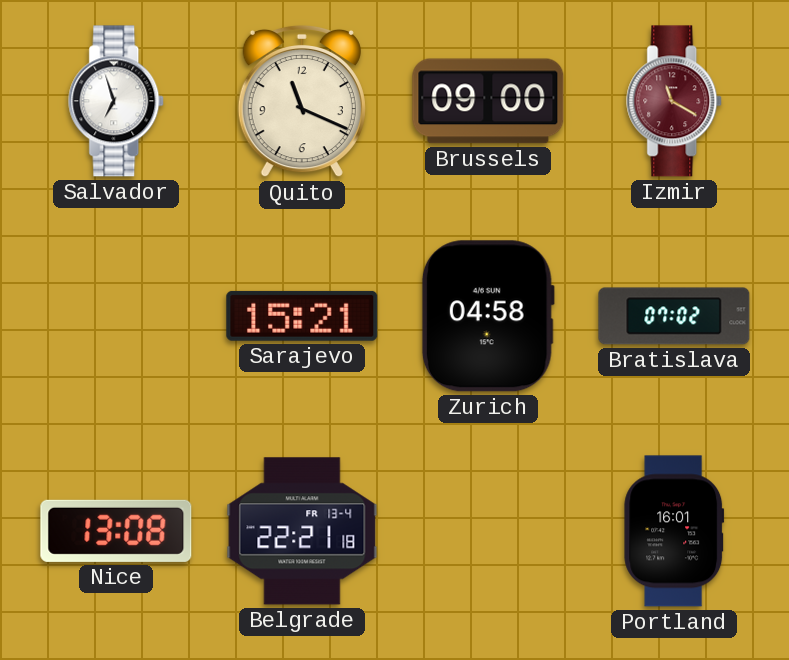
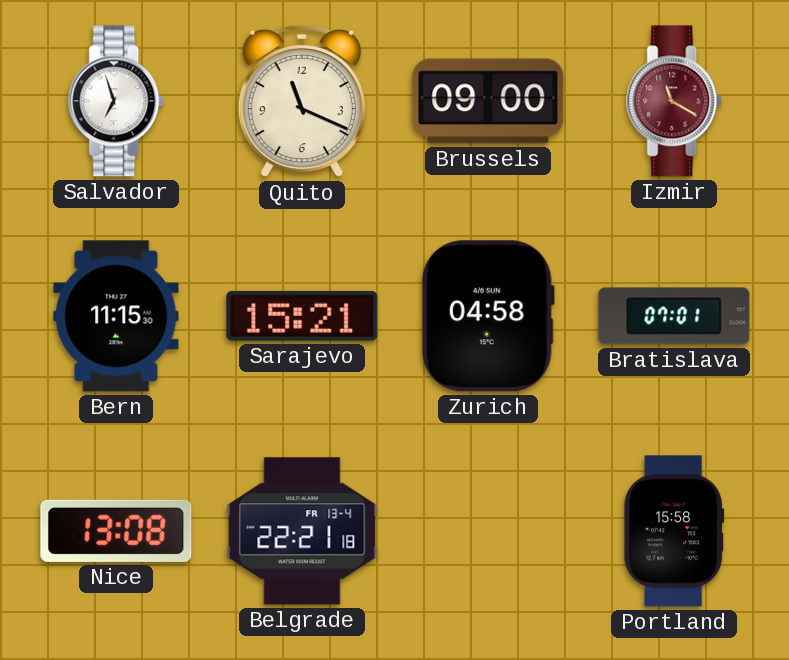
Bern: none -> 11:15 (116, 316)
Bratislava: 07:02 -> 07:01 (674, 316)
Portland: 16:01 -> 15:58 (674, 531)
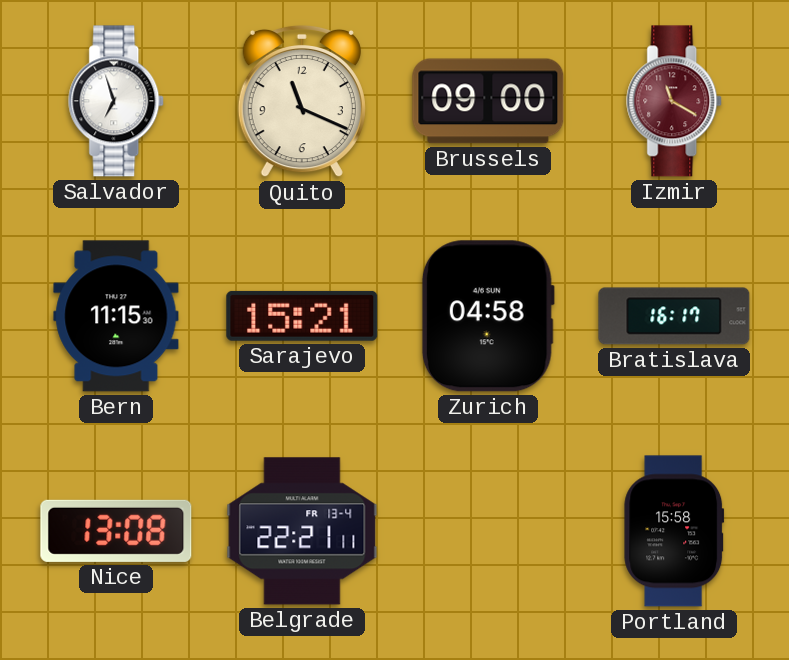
Bratislava: 07:01 -> 16:17 (674, 316)
Belgrade: 22:21:18 -> 22:21:11 (302, 531)
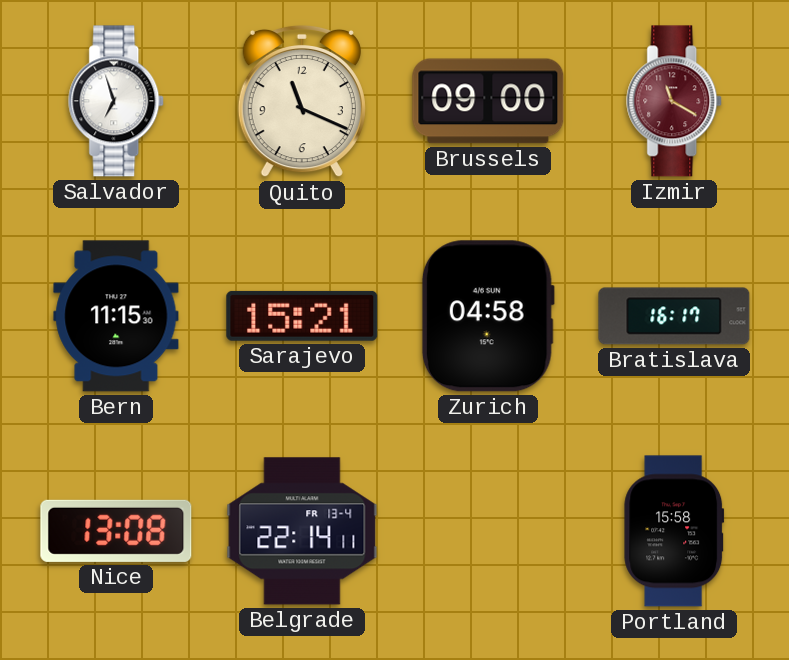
Belgrade: 22:21 -> 22:14 (302, 531)
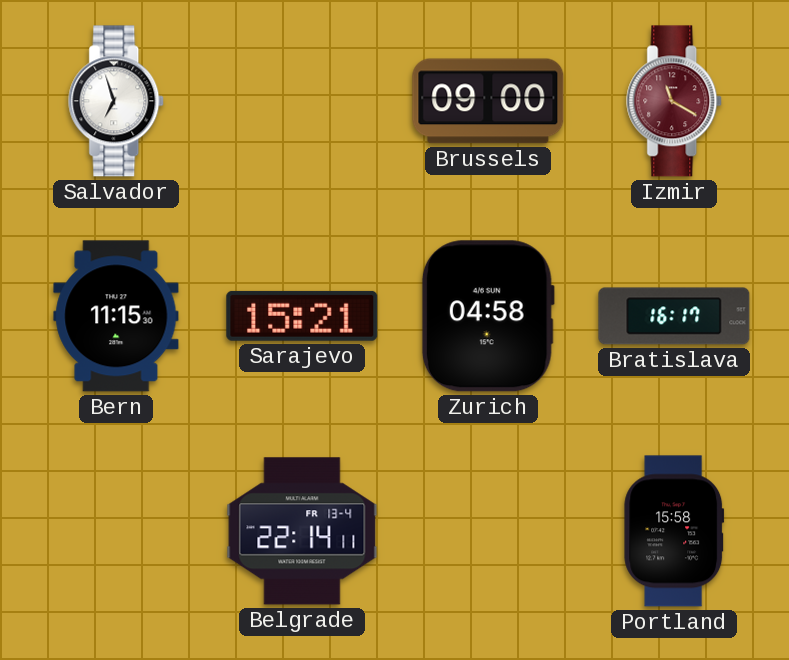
Quito: 11:19 -> none (302, 101)
Nice: 13:08 -> none (116, 531)
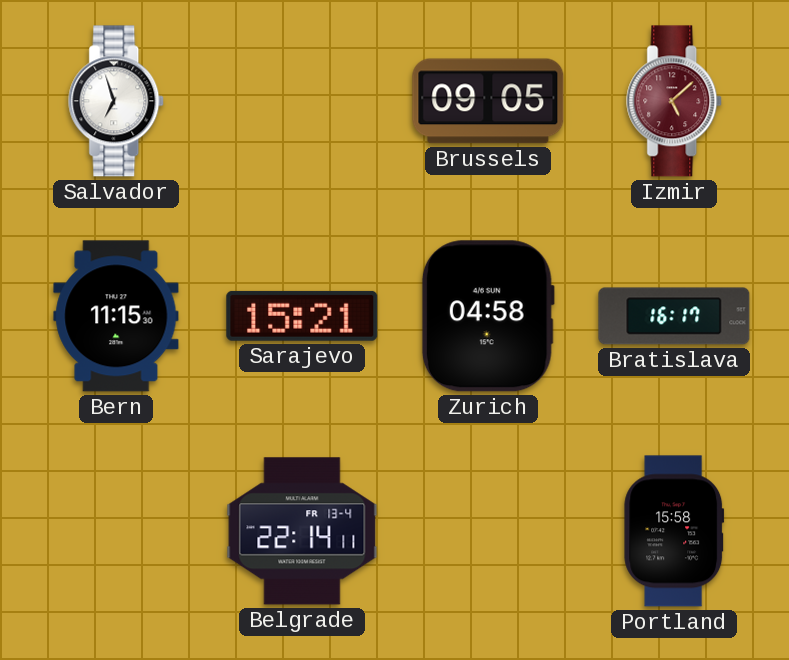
Brussels: 09:00 -> 09:05 (488, 101)
Izmir: 11:20 -> 5:08 (675, 101)
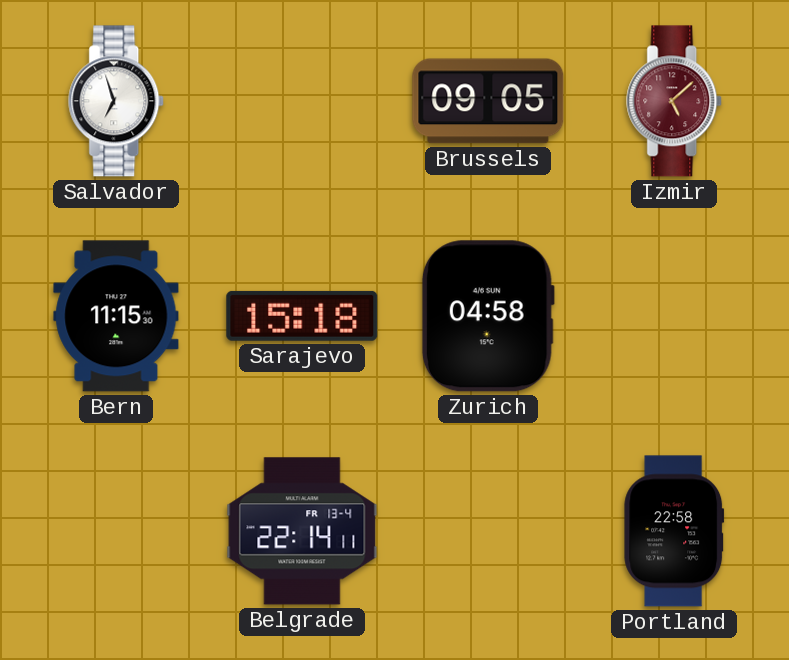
Sarajevo: 15:21 -> 15:18 (302, 316)
Bratislava: 16:17 -> none (674, 316)
Portland: 15:58 -> 22:58 (674, 531)
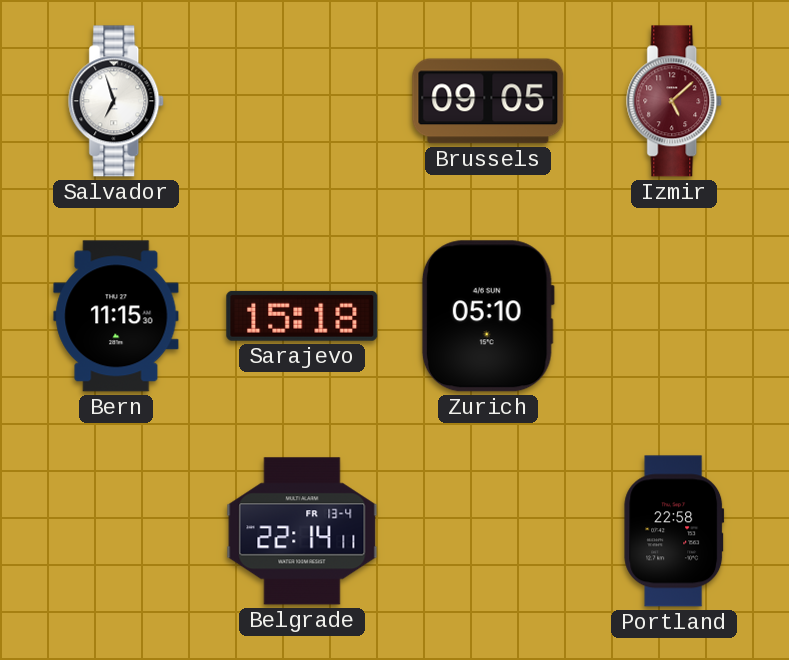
Zurich: 04:58 -> 05:10 (488, 316)
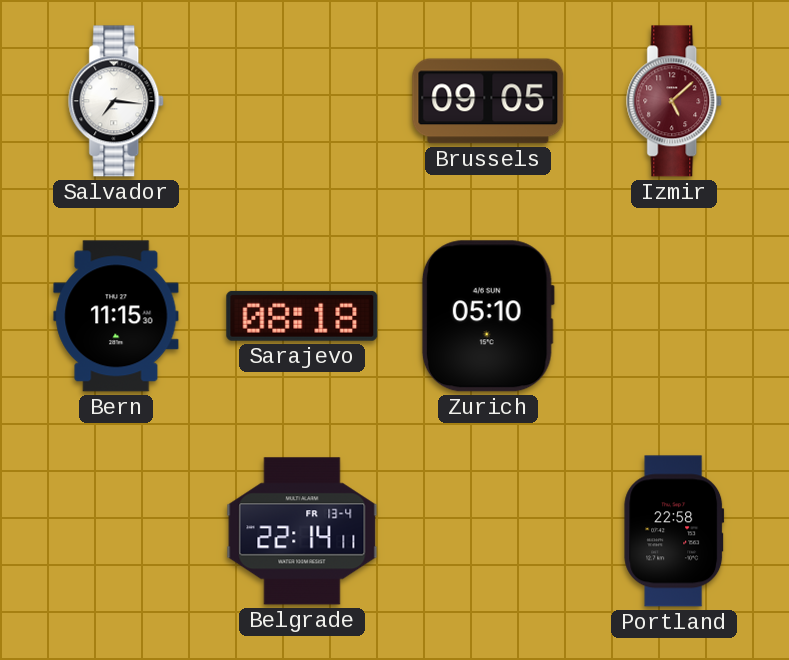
Salvador: 6:57 -> 7:16 (117, 101)
Sarajevo: 15:18 -> 08:18 (302, 316)
